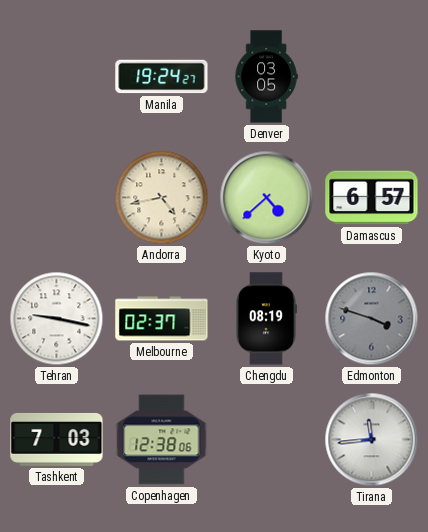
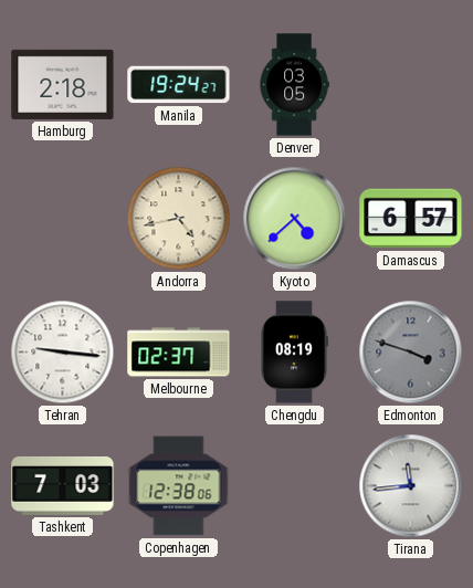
Hamburg: none -> 2:18 (63, 84)
Tehran: 9:17 -> 9:16 (63, 353)
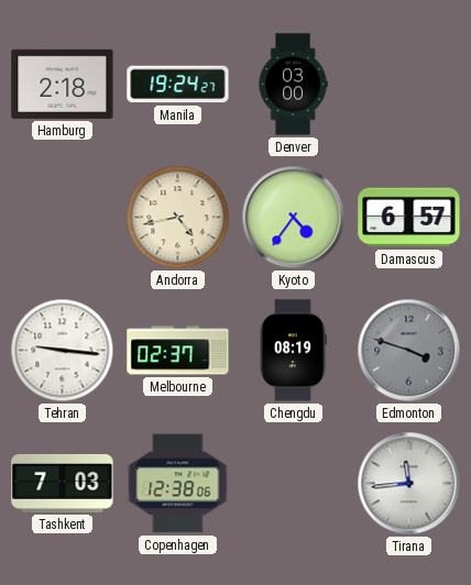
Denver: 03:05 -> 03:00 (293, 85)
Kyoto: 4:38 -> 4:36 (294, 218)
